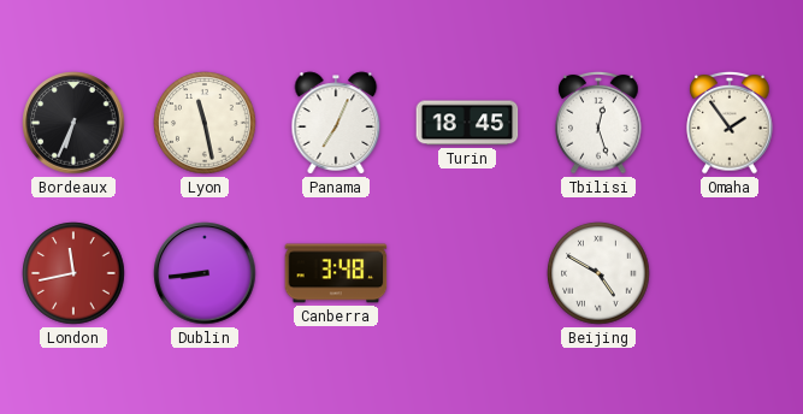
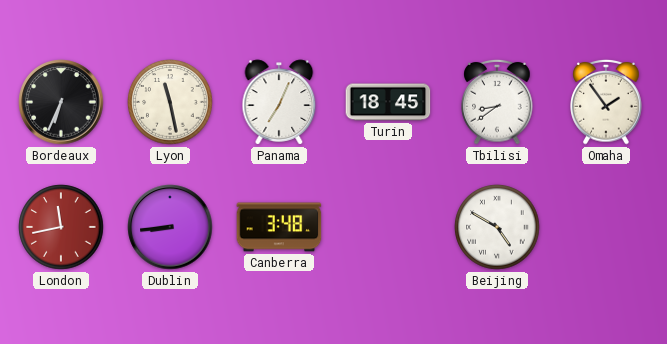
Tbilisi: 12:27 -> 8:39 (497, 102)
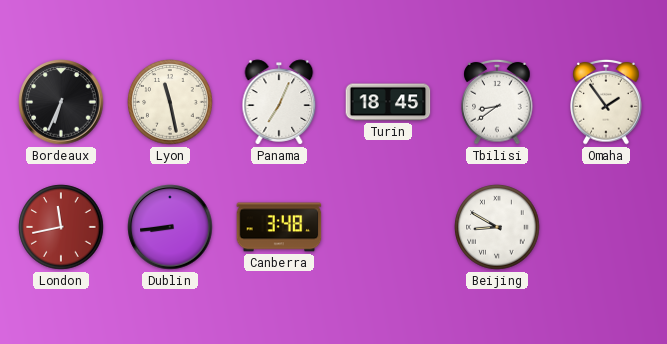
Beijing: 4:50 -> 8:50 (497, 227)
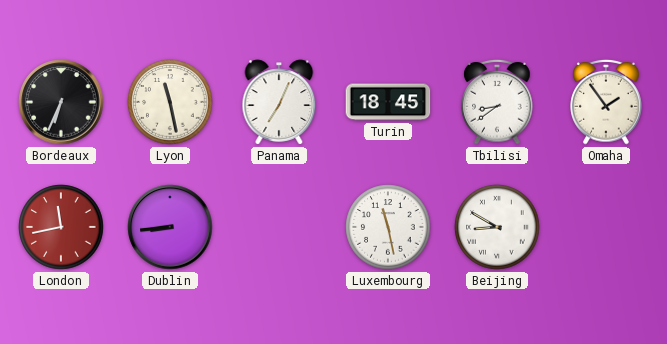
Canberra: 3:48 -> none (279, 227)
Luxembourg: none -> 11:28 (388, 227)
